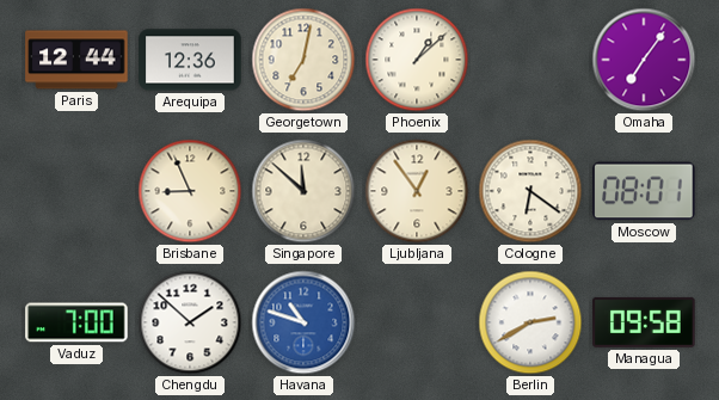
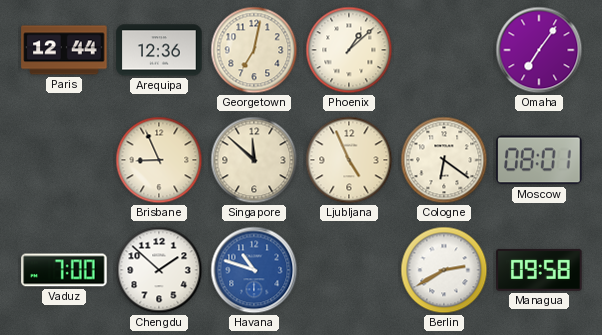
Ljubljana: 12:54 -> 4:56 (349, 160)
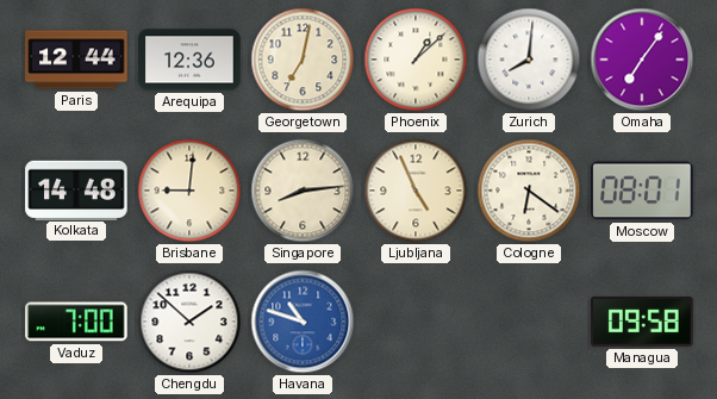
Zurich: none -> 8:01 (529, 60)
Kolkata: none -> 14:48 (76, 189)
Brisbane: 8:56 -> 9:01 (189, 191)
Singapore: 11:52 -> 8:14 (303, 191)
Berlin: 2:40 -> none (444, 270)
